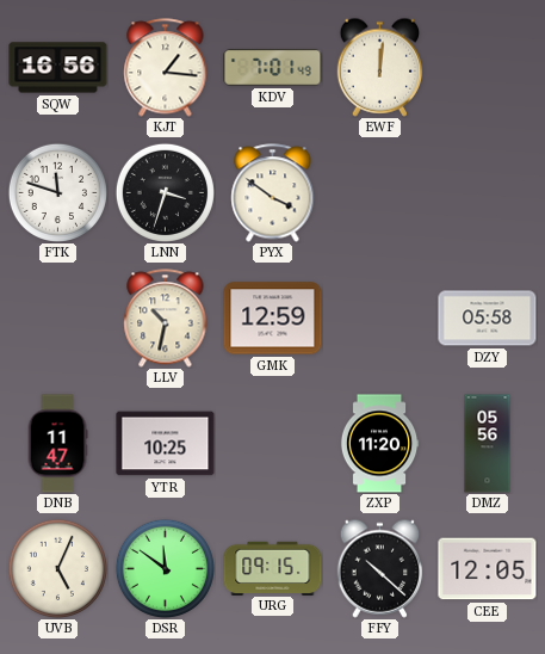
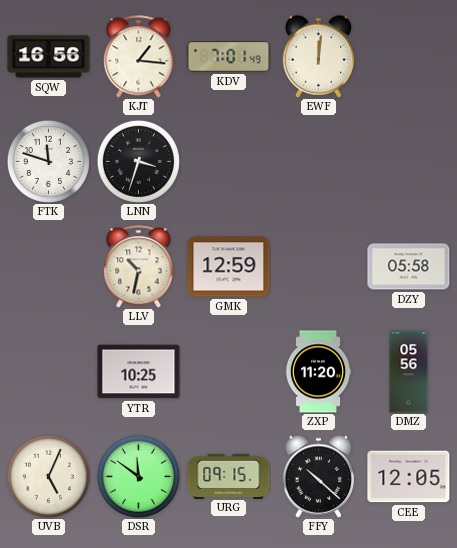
PYX: 3:51 -> none (273, 193)
DNB: 11:47 -> none (57, 444)
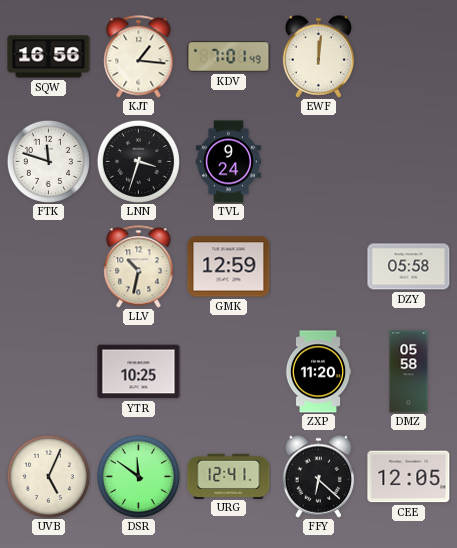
TVL: none -> 9:24 (228, 162)
DMZ: 05:56 -> 05:58 (409, 372)
URG: 09:15 -> 12:41 (229, 476)
FFY: 10:22 -> 6:22 (319, 476)
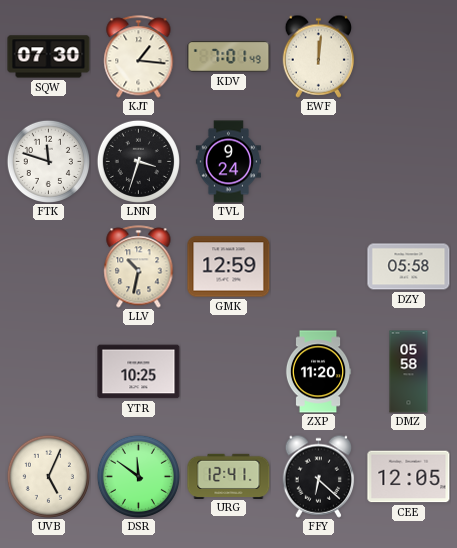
SQW: 16:56 -> 07:30 (49, 57)
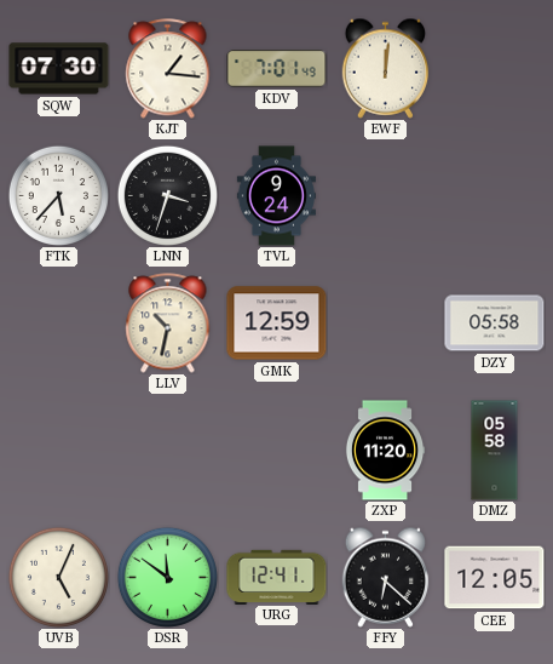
FTK: 11:48 -> 5:37 (58, 195)
YTR: 10:25 -> none (139, 372)
